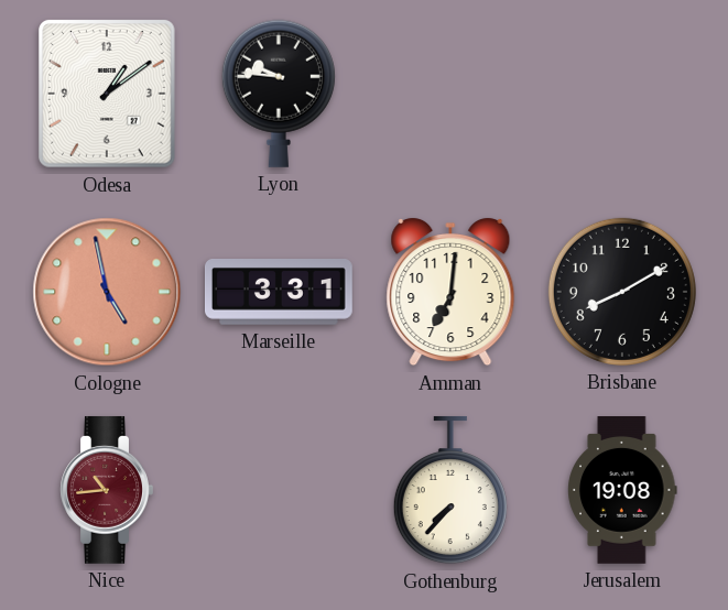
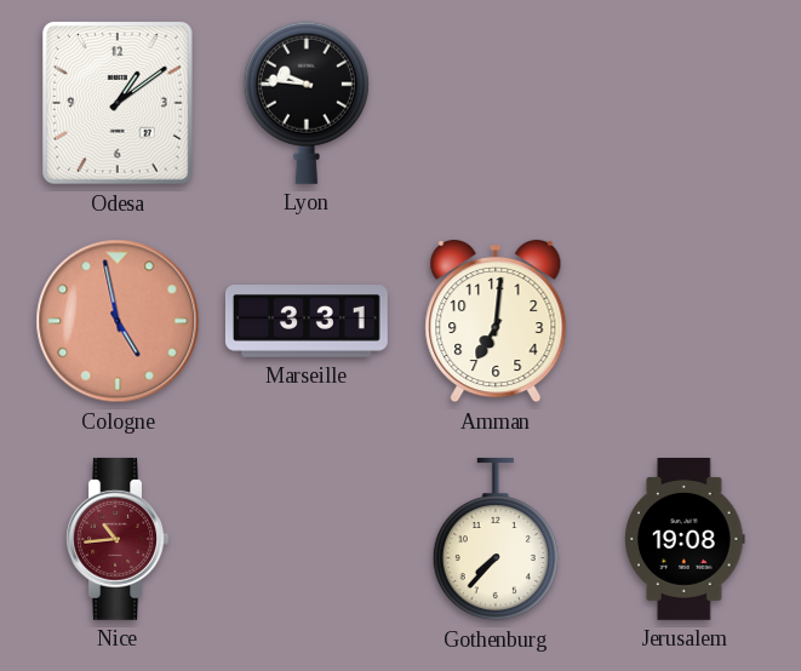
Brisbane: 8:10 -> none (622, 292)
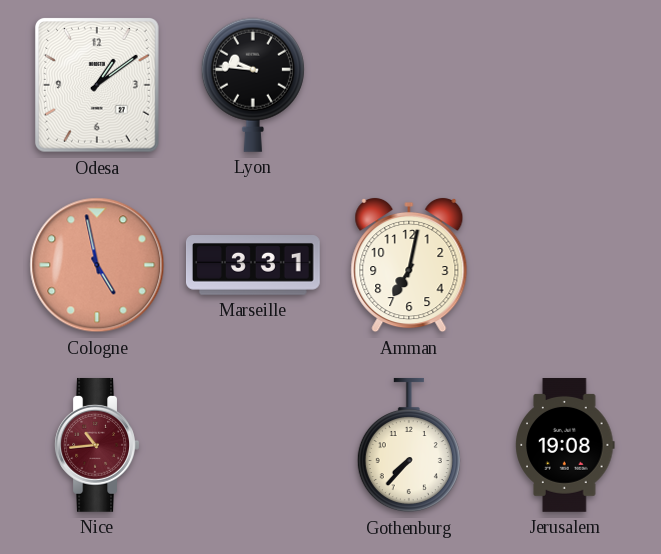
Amman: 7:01 -> 7:02 (409, 265)
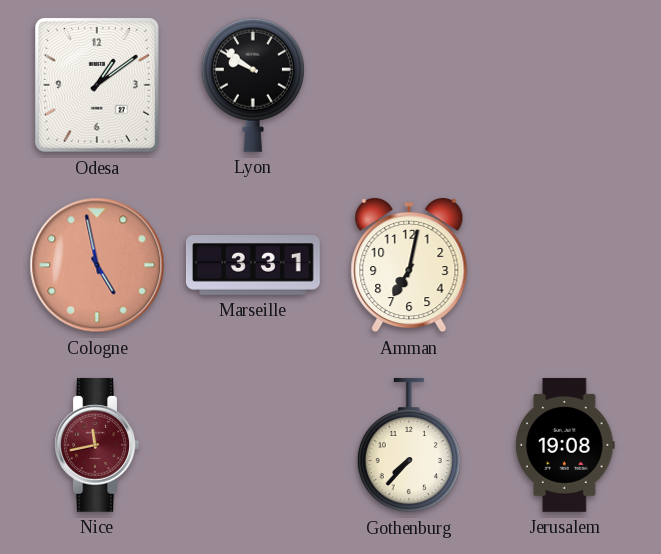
Lyon: 9:46 -> 9:51 (253, 85)
Nice: 10:44 -> 11:43 (97, 445)
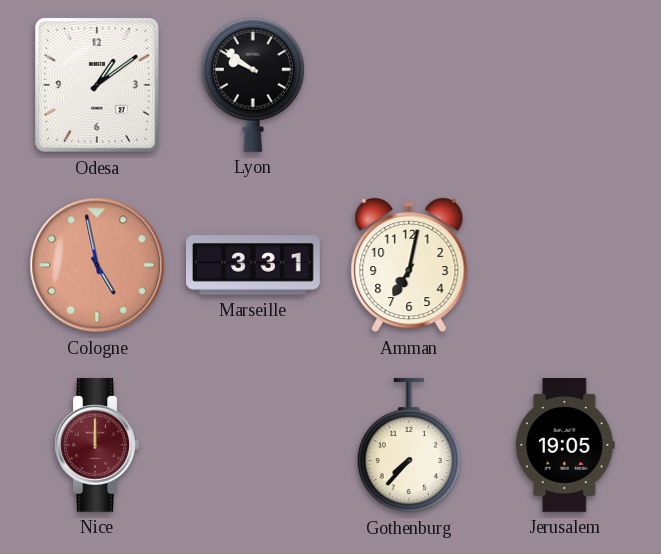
Nice: 11:43 -> 12:00 (97, 445)
Jerusalem: 19:08 -> 19:05 (565, 446)
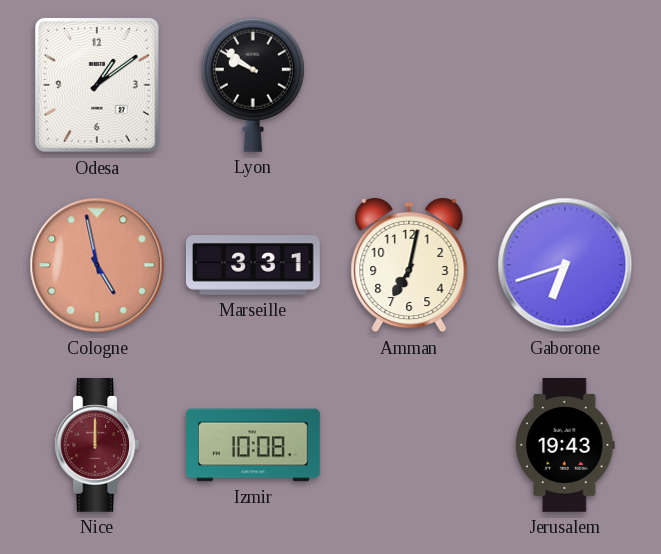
Gaborone: none -> 6:42 (565, 265)
Izmir: none -> 10:08 (254, 445)
Gothenburg: 7:37 -> none (409, 445)
Jerusalem: 19:05 -> 19:43 (565, 446)
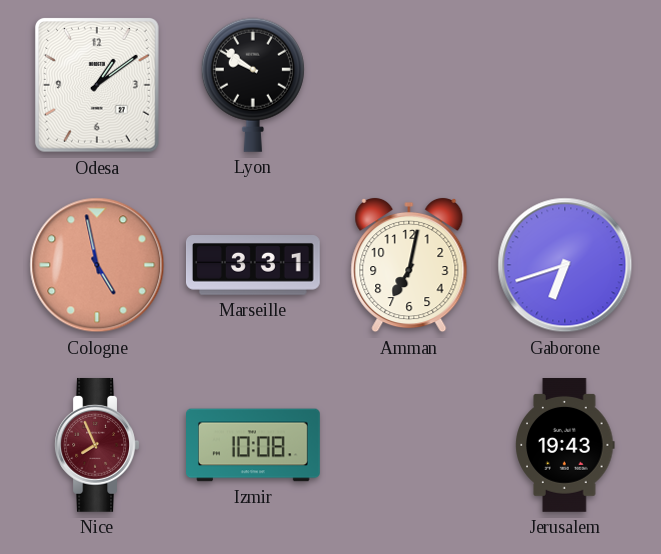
Nice: 12:00 -> 7:56 (97, 445)
